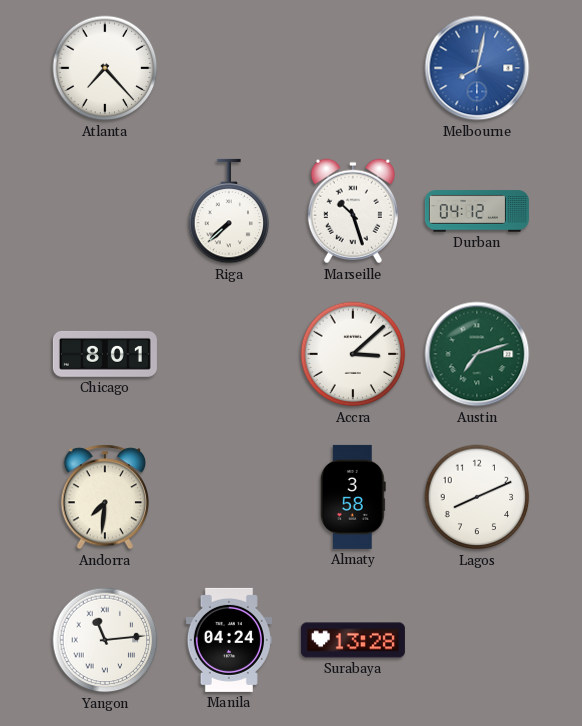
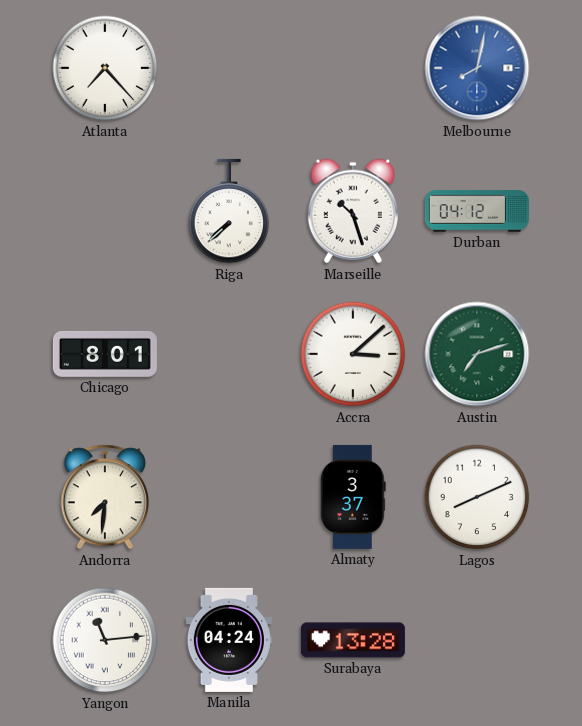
Almaty: 3:58 -> 3:37 (353, 497)
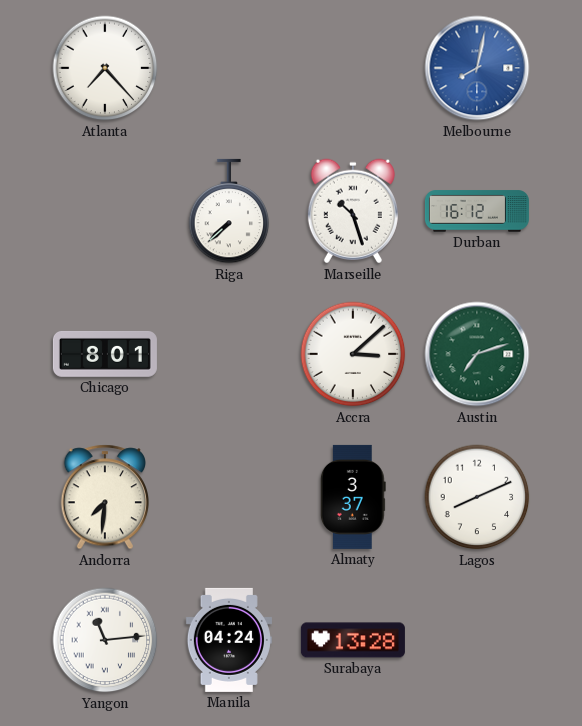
Durban: 04:12 -> 16:12 (477, 211)
